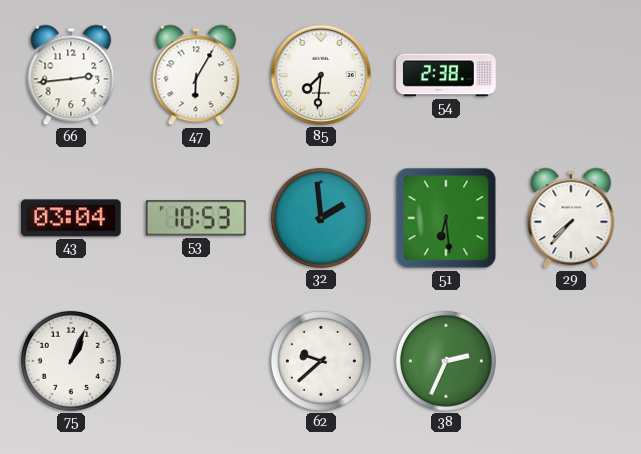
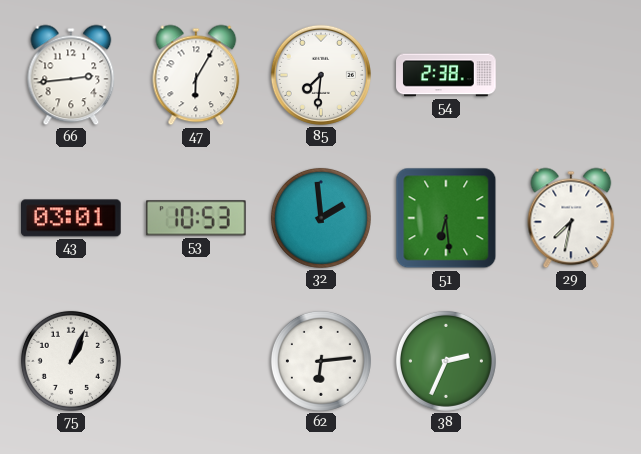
43: 03:04 -> 03:01 (72, 218)
29: 7:37 -> 7:32 (571, 218)
62: 9:38 -> 6:14 (321, 361)
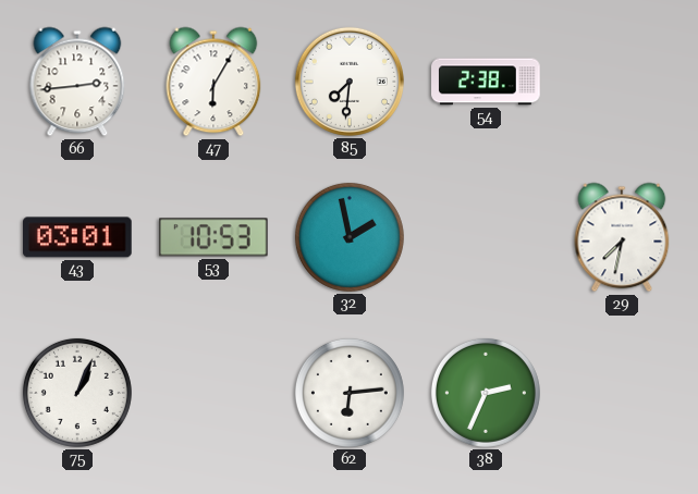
32: 1:59 -> 1:58 (350, 237)
51: 6:29 -> none (446, 218)
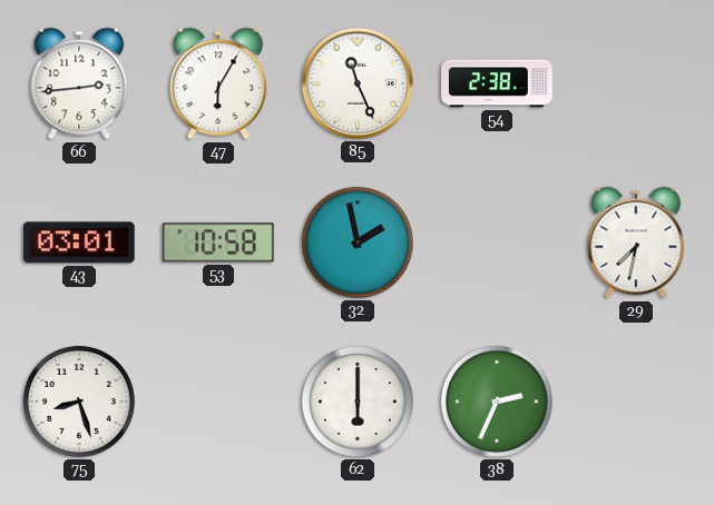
85: 7:31 -> 11:26 (358, 83)
53: 10:53 -> 10:58 (218, 242)
75: 1:04 -> 8:27 (79, 402)
62: 6:14 -> 6:00 (358, 402)
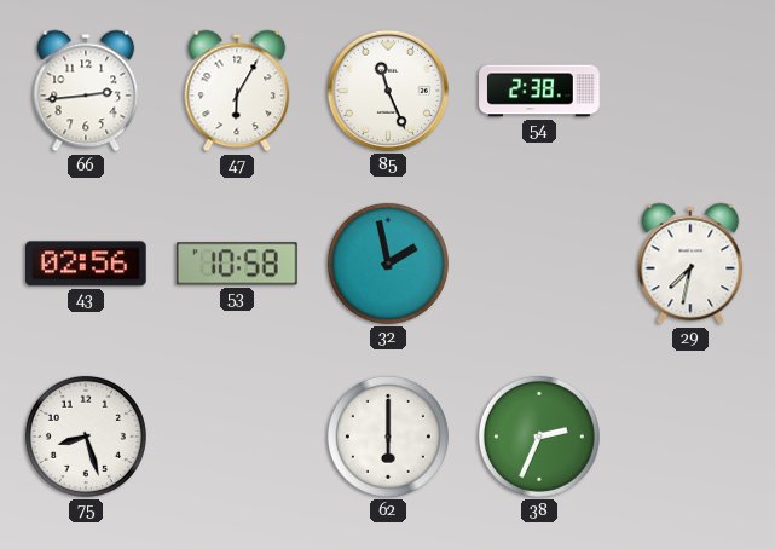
43: 03:01 -> 02:56 (87, 264)
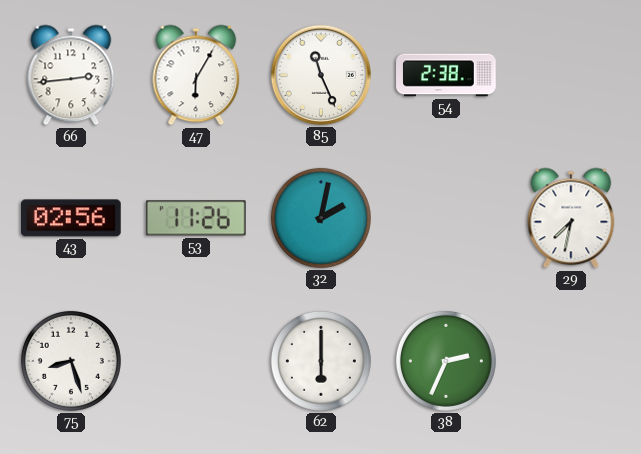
53: 10:58 -> 11:26 (196, 218)
32: 1:58 -> 2:02 (321, 218)
